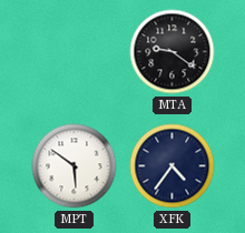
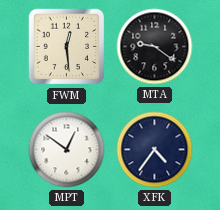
FWM: none -> 12:29 (67, 47)
MPT: 5:51 -> 12:51 (67, 150)
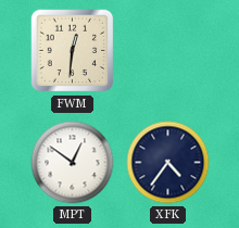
FWM: 12:29 -> 12:31 (73, 51)
MTA: 9:21 -> none (155, 47)
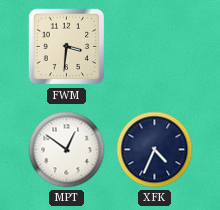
FWM: 12:31 -> 3:31 (67, 47)
XFK: 4:36 -> 4:34 (155, 150)
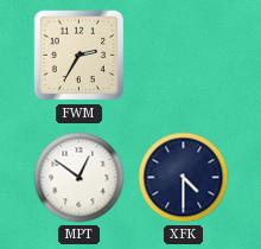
FWM: 3:31 -> 2:35 (79, 56)
XFK: 4:34 -> 4:30 (184, 178)
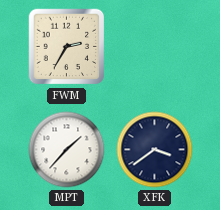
MPT: 12:51 -> 1:37 (67, 150)
XFK: 4:30 -> 3:39 (155, 150)
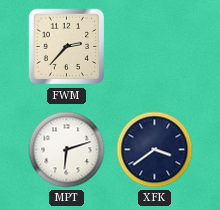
FWM: 2:35 -> 2:37 (67, 47)
MPT: 1:37 -> 6:12 (67, 150)
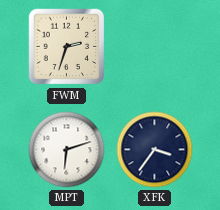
FWM: 2:37 -> 2:33 (67, 47)
XFK: 3:39 -> 3:36 (155, 150)
